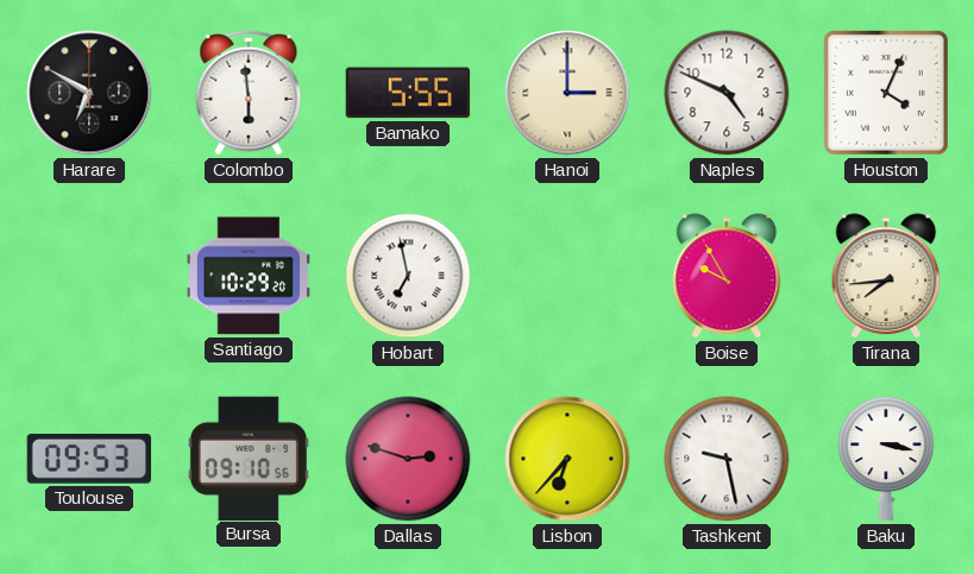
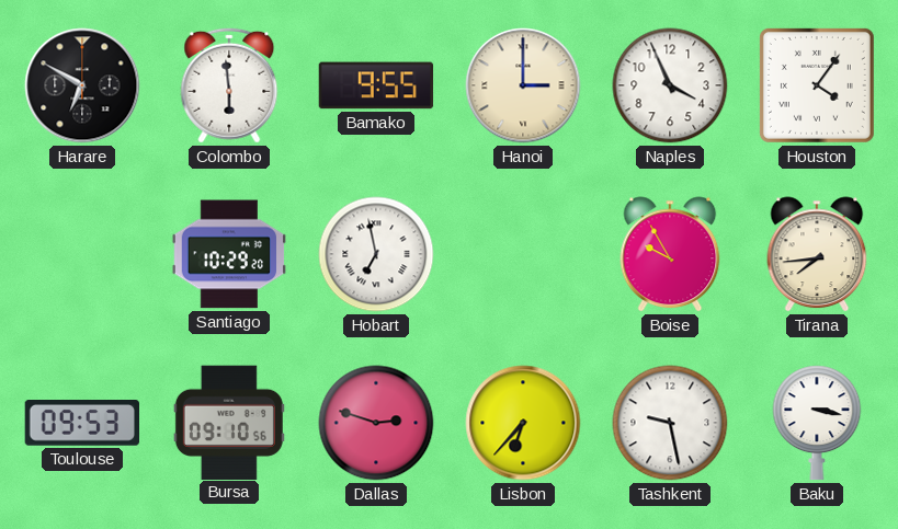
Bamako: 5:55 -> 9:55 (376, 85)
Naples: 4:49 -> 3:56 (670, 85)
Houston: 4:04 -> 4:06 (817, 85)
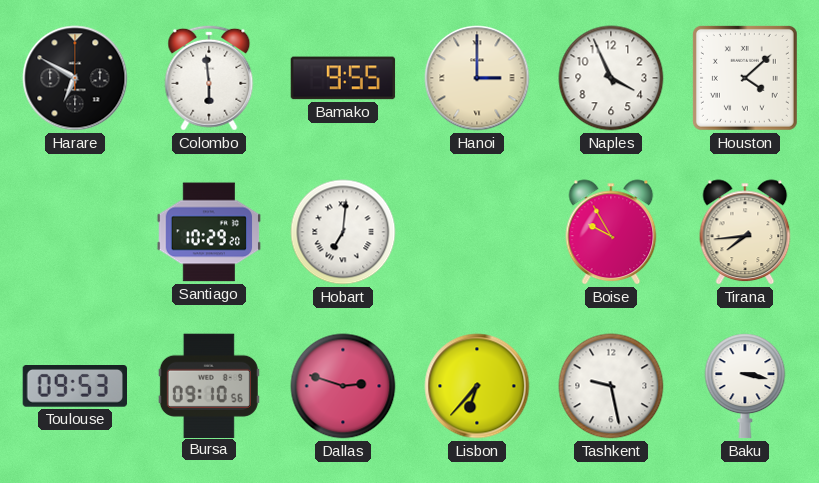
Houston: 4:06 -> 4:08 (745, 78)
Hobart: 6:58 -> 7:01 (343, 232)
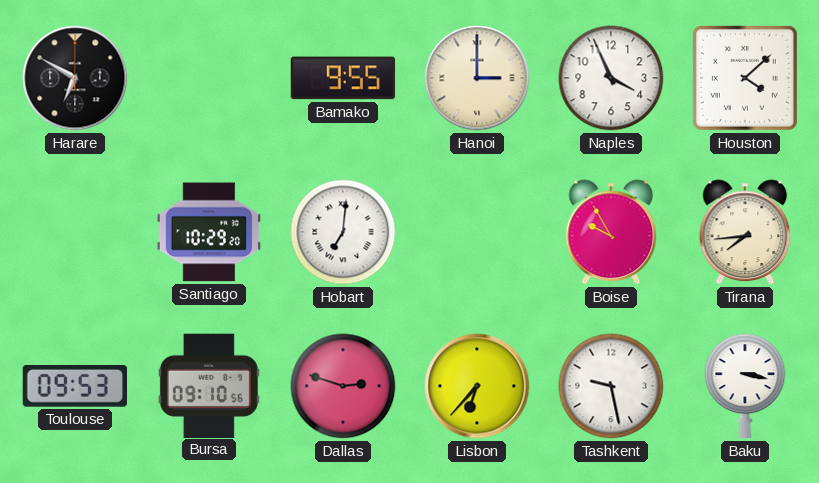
Colombo: 5:59 -> none (209, 78)
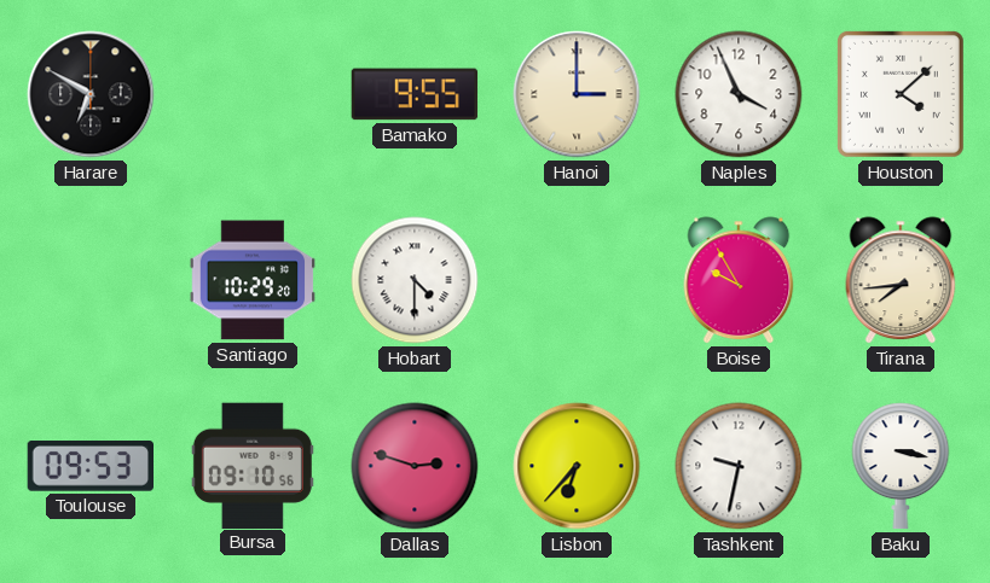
Hobart: 7:01 -> 4:30 (415, 280)
Tashkent: 9:28 -> 9:32 (739, 466)
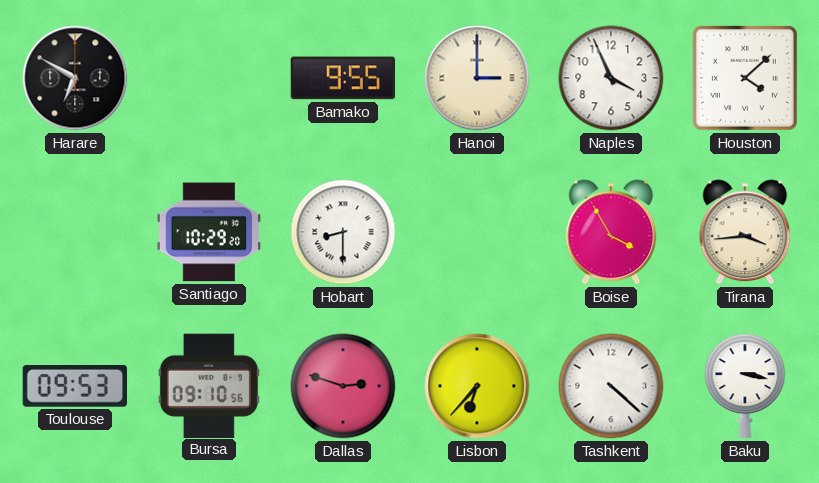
Hobart: 4:30 -> 8:30 (343, 232)
Boise: 9:55 -> 3:55 (611, 232)
Tirana: 7:44 -> 3:44 (745, 232)
Tashkent: 9:32 -> 4:22 (611, 386)
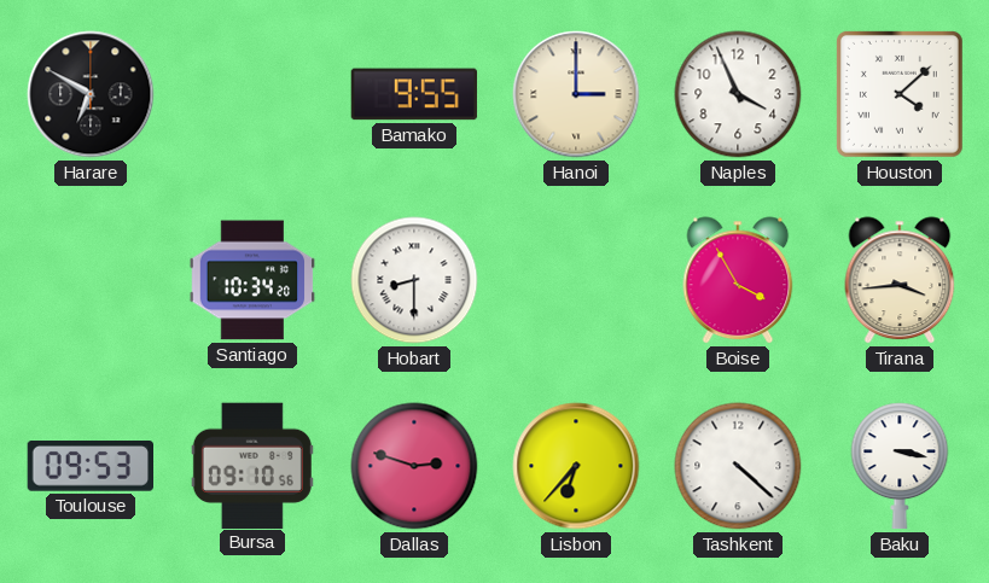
Santiago: 10:29 -> 10:34 (252, 280)
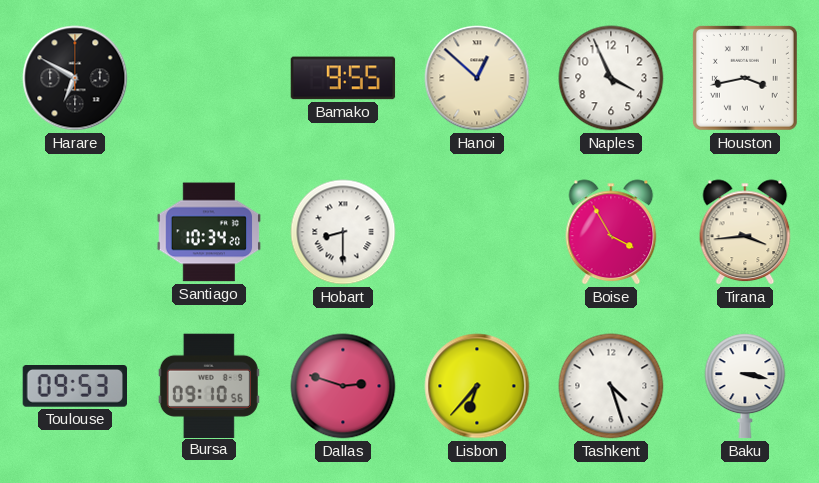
Hanoi: 3:00 -> 12:52 (477, 78)
Houston: 4:08 -> 3:43 (745, 78)
Tashkent: 4:22 -> 4:27 (611, 386)
